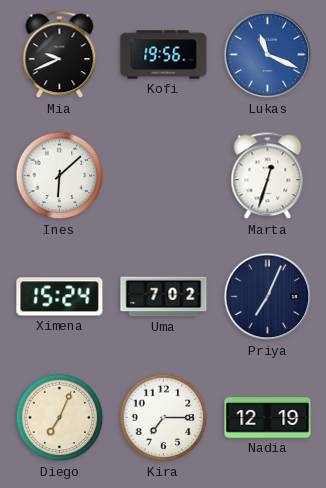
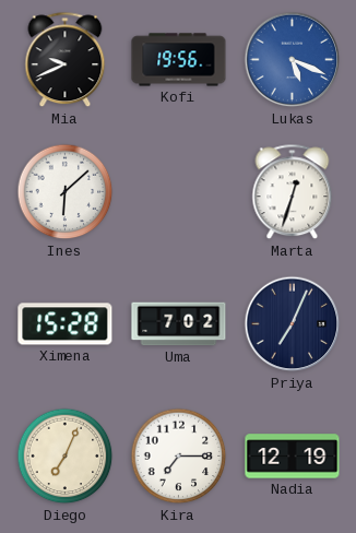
Lukas: 11:19 -> 5:19 (293, 60)
Ximena: 15:24 -> 15:28 (66, 324)
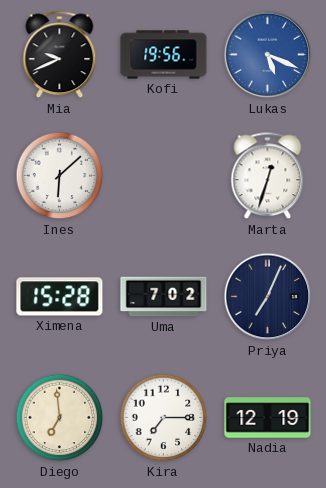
Diego: 7:04 -> 6:59 (60, 418)
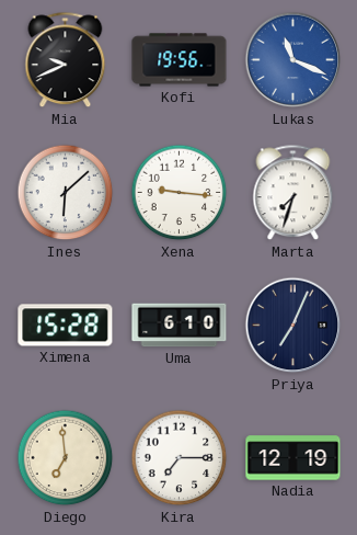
Lukas: 5:19 -> 11:19 (293, 60)
Xena: none -> 9:16 (180, 193)
Marta: 12:33 -> 7:33 (293, 193)
Uma: 7:02 -> 6:10 (180, 326)
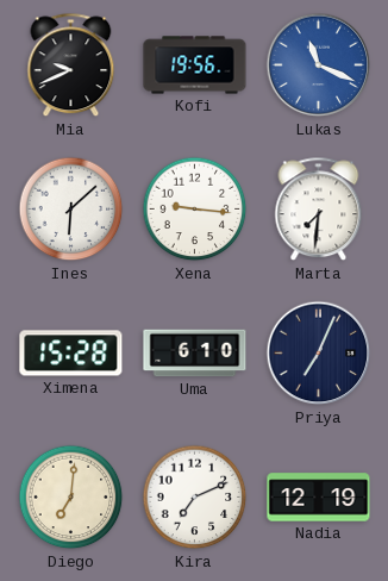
Marta: 7:33 -> 7:31 (319, 210)
Diego: 6:59 -> 7:01 (71, 498)
Kira: 7:15 -> 7:11 (195, 498)
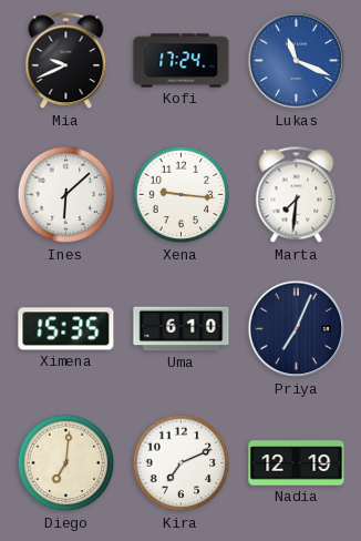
Kofi: 19:56 -> 17:24 (182, 61)
Ximena: 15:28 -> 15:35 (66, 329)
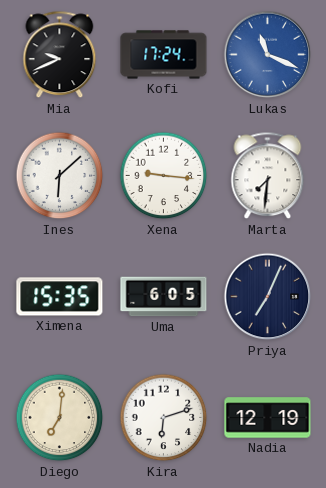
Uma: 6:10 -> 6:05 (164, 297)
Kira: 7:11 -> 6:12 (164, 418)
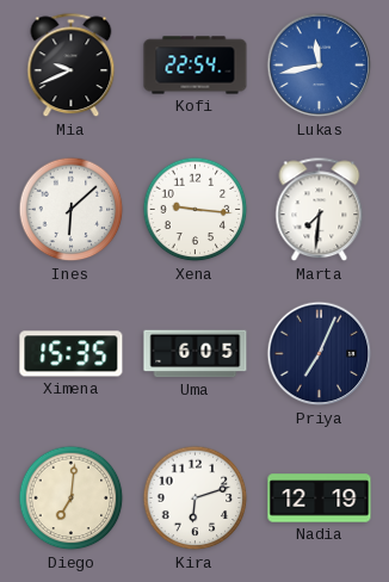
Kofi: 17:24 -> 22:54 (196, 66)
Lukas: 11:19 -> 11:43 (320, 66)
